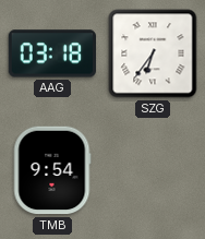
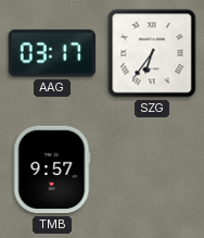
AAG: 03:18 -> 03:17 (52, 53)
TMB: 9:54 -> 9:57 (52, 170)
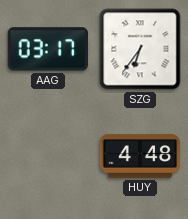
TMB: 9:57 -> none (52, 170)
HUY: none -> 4:48 (140, 156)
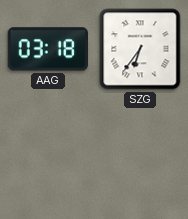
AAG: 03:17 -> 03:18 (48, 49)
HUY: 4:48 -> none (140, 156)
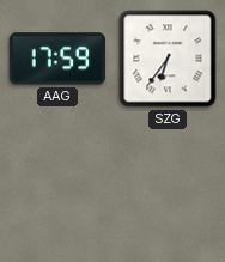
AAG: 03:18 -> 17:59 (57, 59)
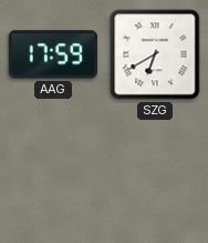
SZG: 6:36 -> 6:40 (155, 54)
